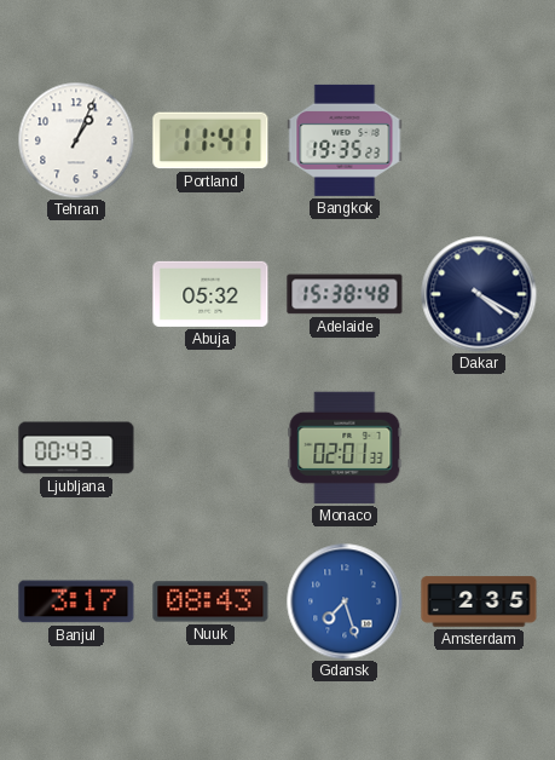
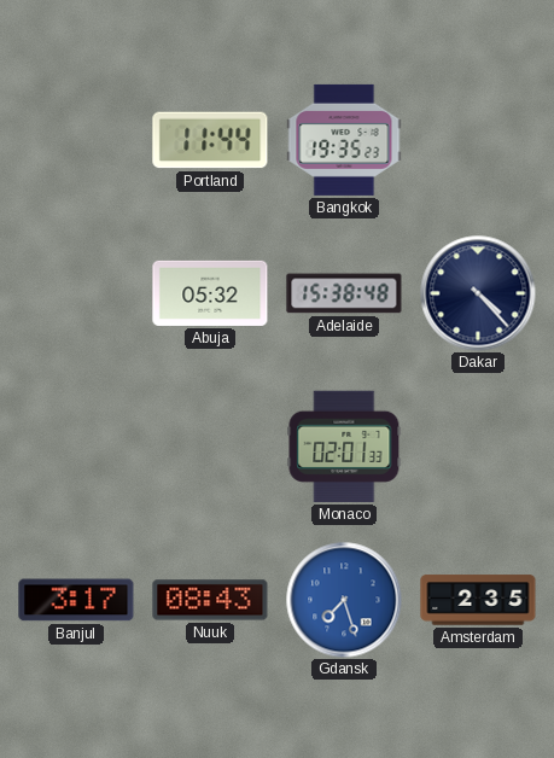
Tehran: 1:04 -> none (76, 140)
Portland: 11:41 -> 11:44 (210, 140)
Dakar: 4:20 -> 4:23 (478, 293)
Ljubljana: 00:43 -> none (76, 448)
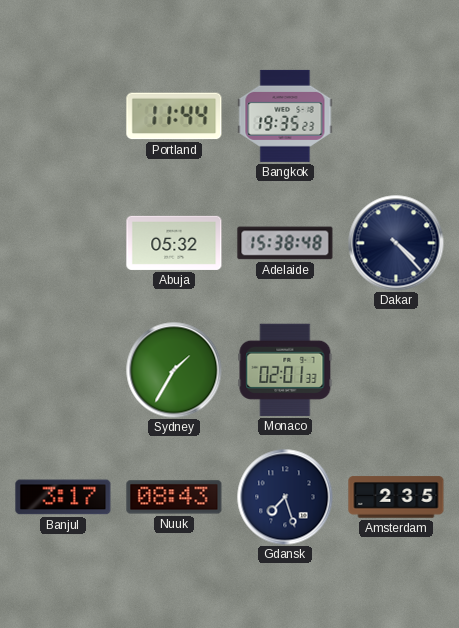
Sydney: none -> 1:35 (174, 370)
Gdansk dial: blue -> navy (285, 497)
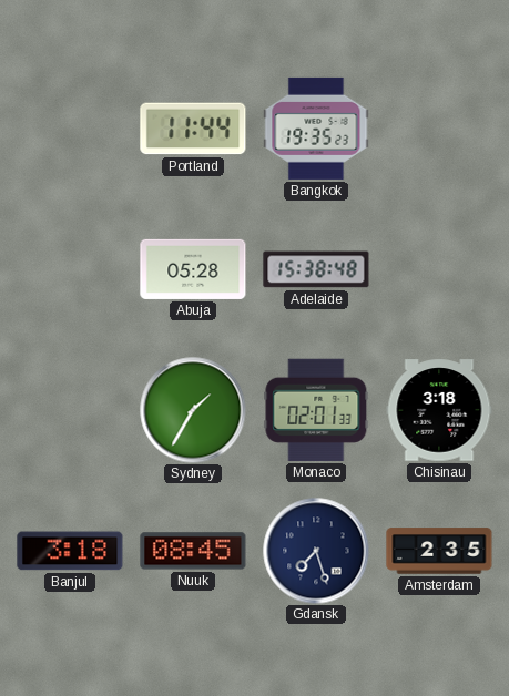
Abuja: 05:32 -> 05:28 (193, 269)
Dakar: 4:23 -> none (396, 243)
Chisinau: none -> 3:18 (439, 410)
Banjul: 3:17 -> 3:18 (70, 551)
Nuuk: 08:43 -> 08:45 (193, 551)
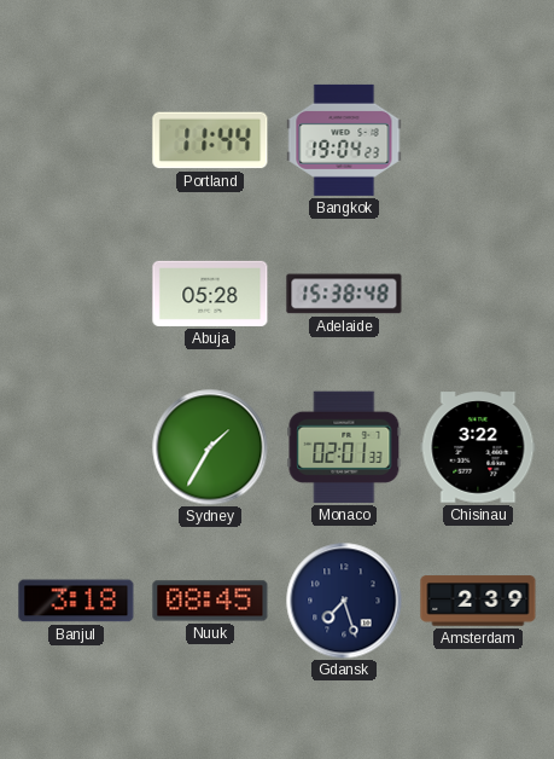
Bangkok: 19:35 -> 19:04 (344, 140)
Chisinau: 3:18 -> 3:22 (478, 447)
Amsterdam: 2:35 -> 2:39 (478, 601)
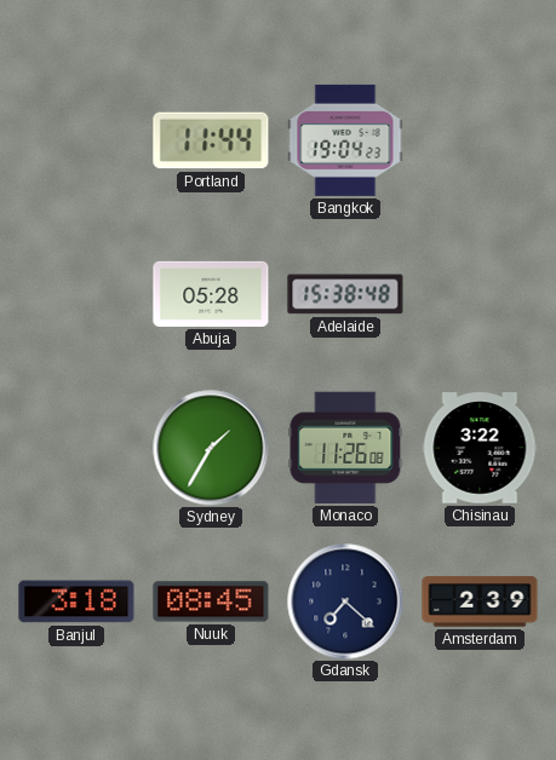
Monaco: 02:01 -> 11:26 (345, 448)
Gdansk: 7:27 -> 7:22 (345, 601)
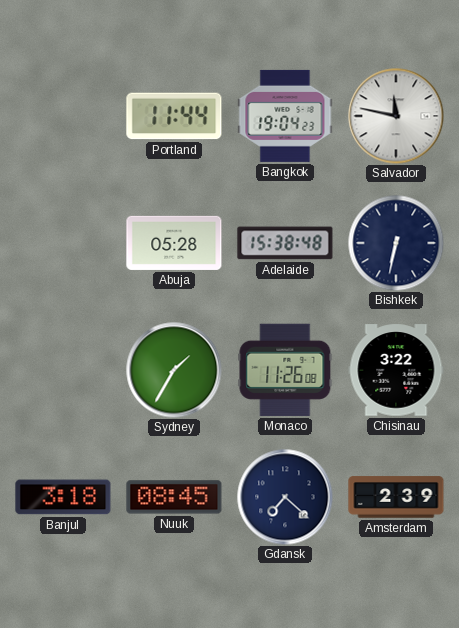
Salvador: none -> 11:47 (396, 116)
Bishkek: none -> 6:32 (396, 243)
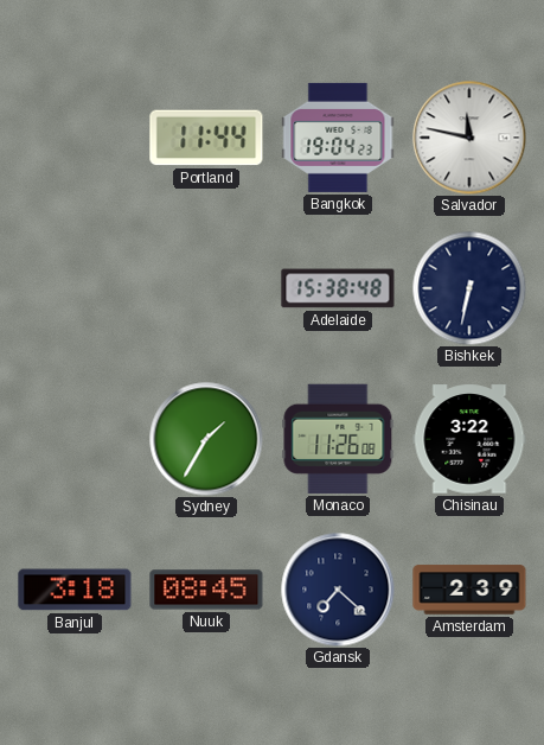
Abuja: 05:28 -> none (174, 243)
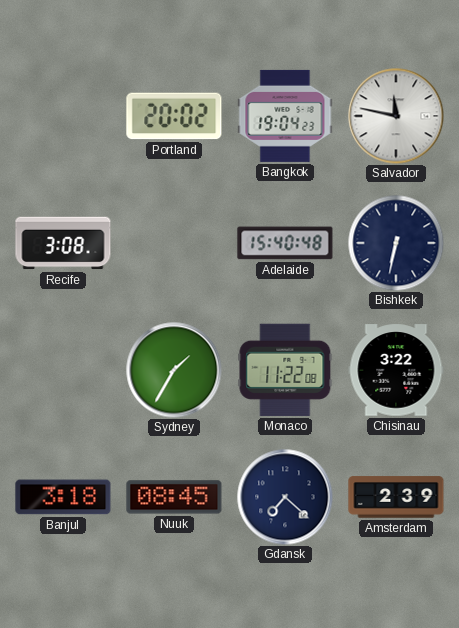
Portland: 11:44 -> 20:02 (174, 116)
Recife: none -> 3:08 (63, 243)
Adelaide: 15:38 -> 15:40 (285, 243)
Monaco: 11:26 -> 11:22 (285, 370)
